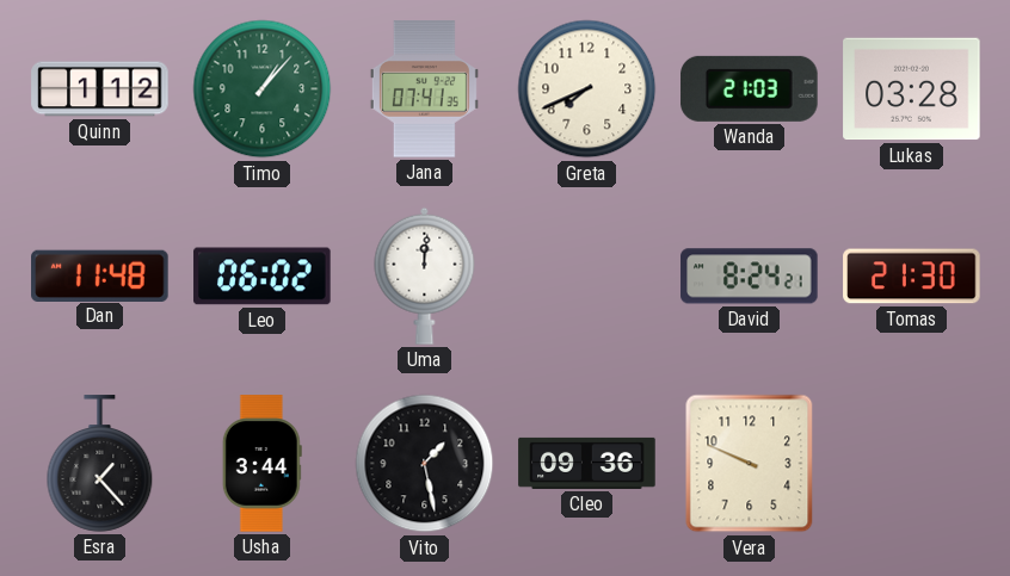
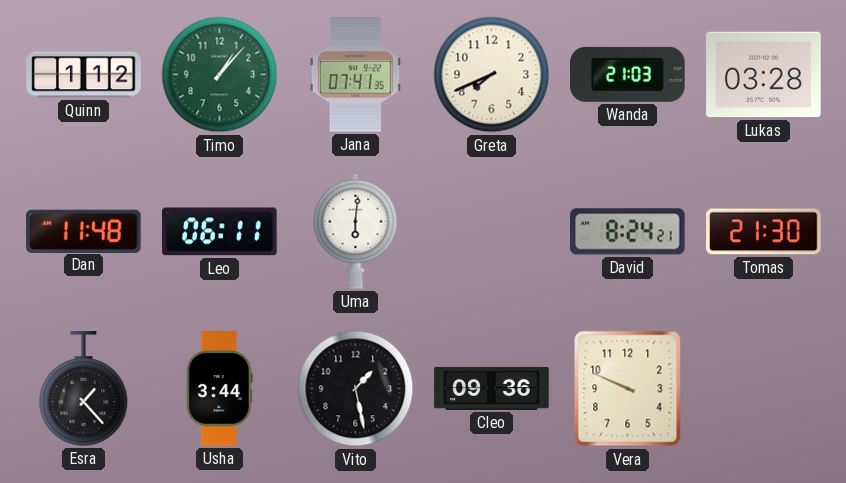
Leo: 06:02 -> 06:11 (220, 232)
Uma: 12:01 -> 6:01 (356, 231)
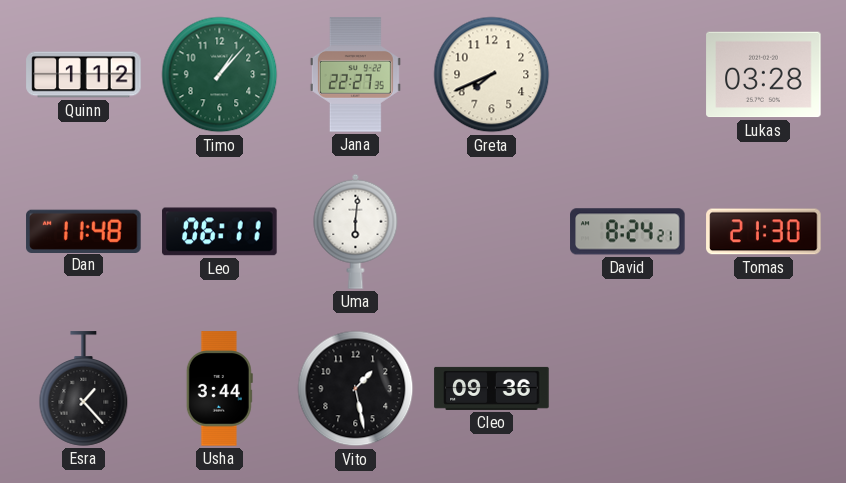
Jana: 07:41 -> 22:27 (355, 75)
Wanda: 21:03 -> none (628, 74)
Vera: 9:49 -> none (628, 389)
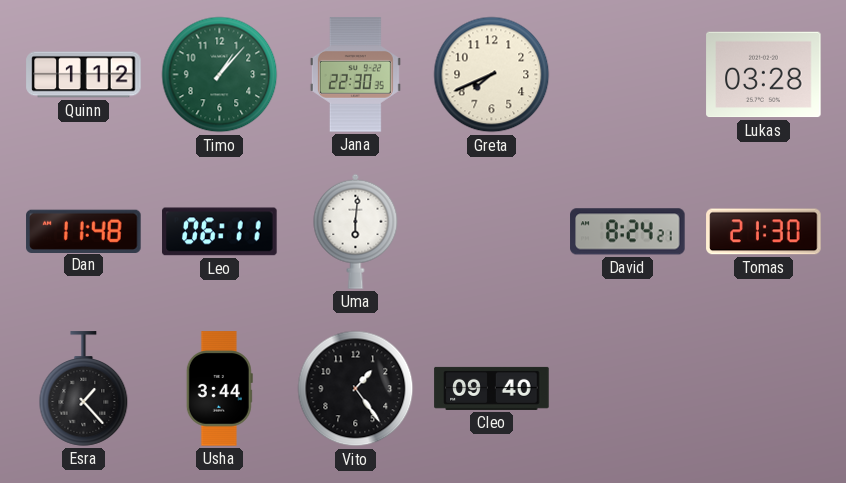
Jana: 22:27 -> 22:30 (355, 75)
Vito: 1:28 -> 1:24 (356, 389)
Cleo: 09:36 -> 09:40 (492, 388)
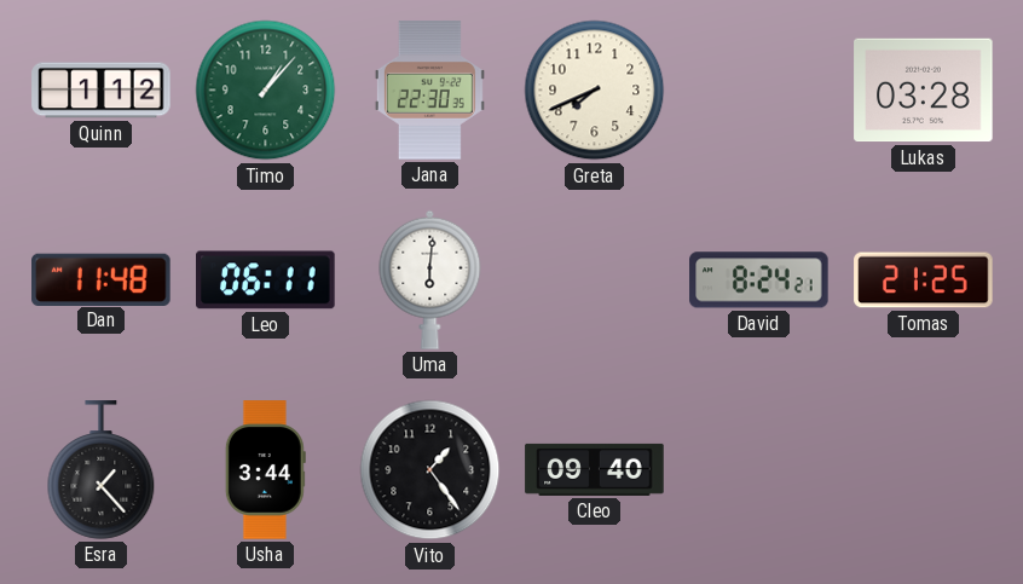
Tomas: 21:30 -> 21:25 (924, 281)
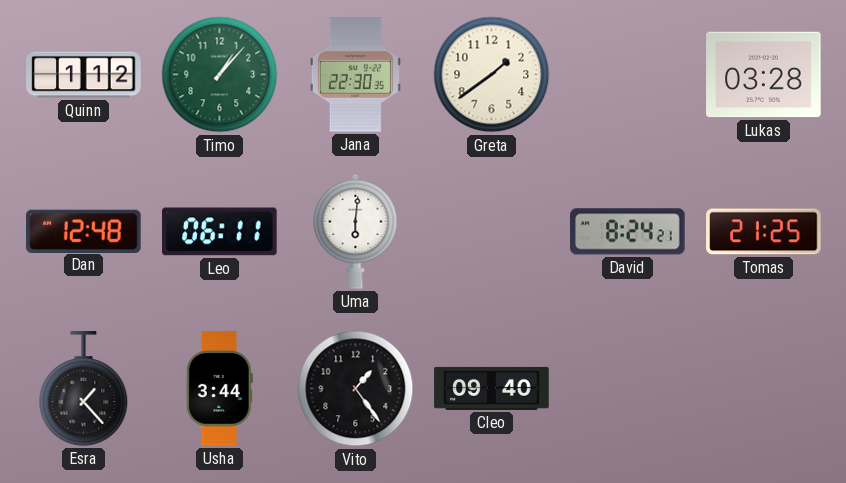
Greta: 7:41 -> 1:39 (492, 75)
Dan: 11:48 -> 12:48 (84, 231)
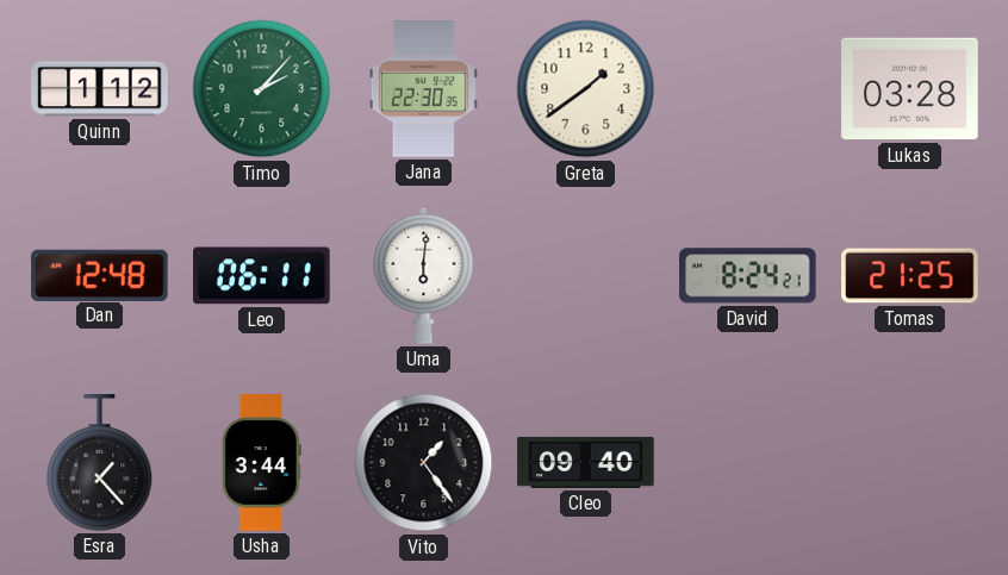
Timo: 1:07 -> 2:07 (262, 89)
